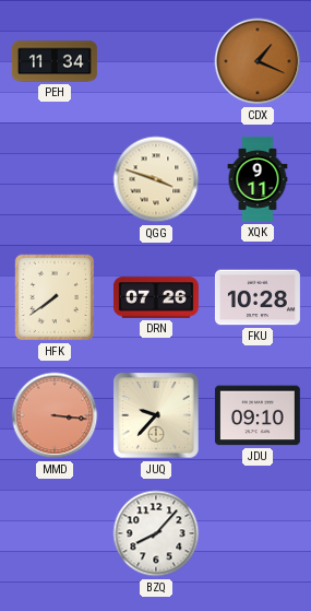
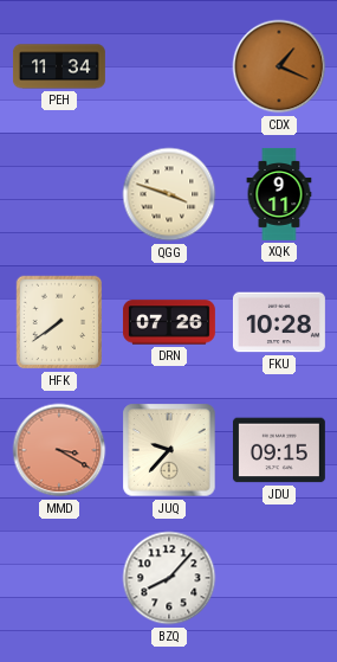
MMD: 3:16 -> 3:20 (59, 450)
JDU: 09:10 -> 09:15 (279, 450)
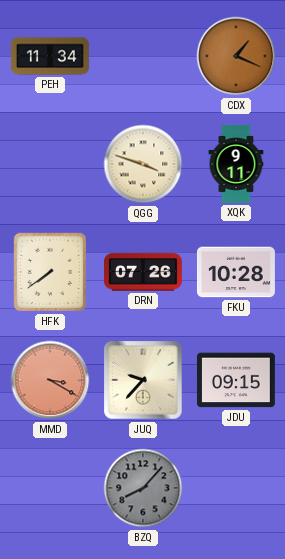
BZQ dial: white -> grey (143, 488)
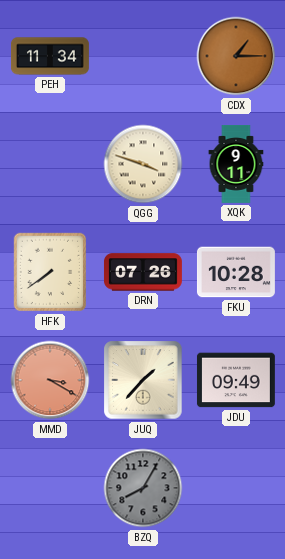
CDX: 1:19 -> 1:15 (236, 56)
JUQ: 9:37 -> 1:37 (143, 380)
JDU: 09:15 -> 09:49 (236, 380)
BZQ: 8:07 -> 8:05 (143, 488)
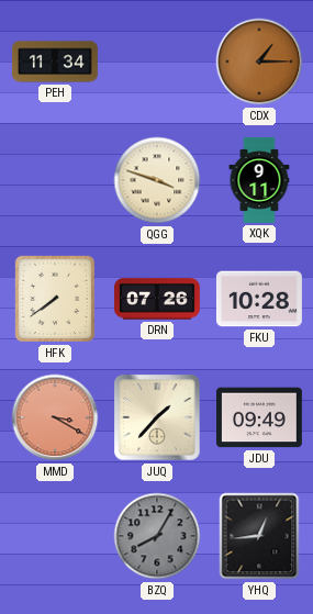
YHQ: none -> 12:44 (259, 536)
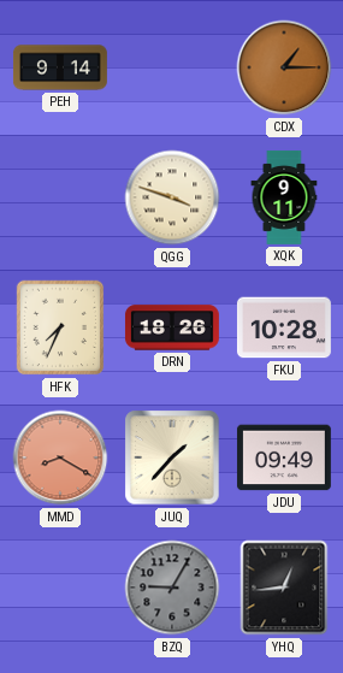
PEH: 11:34 -> 9:14 (60, 67)
HFK: 7:39 -> 7:34 (60, 327)
DRN: 07:26 -> 18:26 (172, 327)
MMD: 3:20 -> 8:20 (60, 457)
BZQ: 8:05 -> 9:05 (172, 588)
